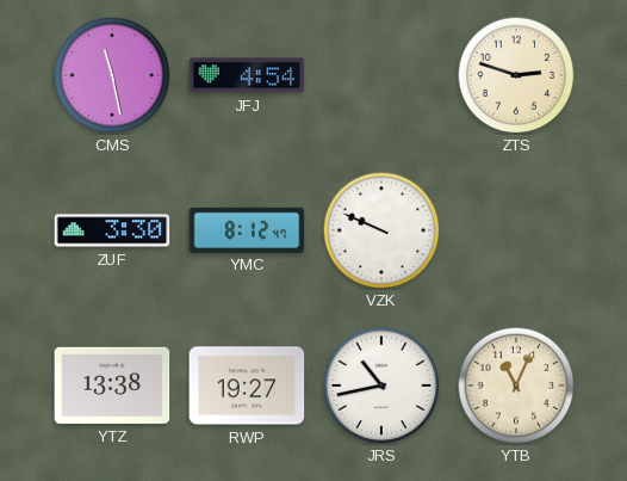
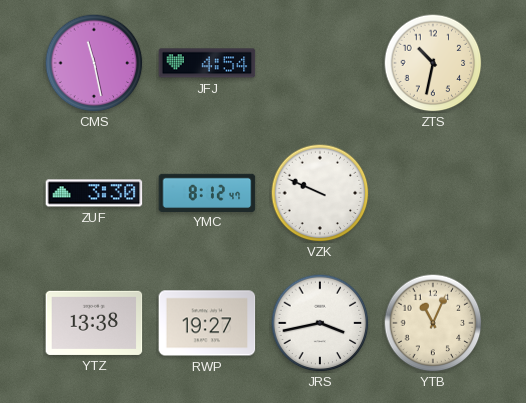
ZTS: 2:48 -> 10:32 (433, 63)
JRS: 10:43 -> 3:43 (320, 323)
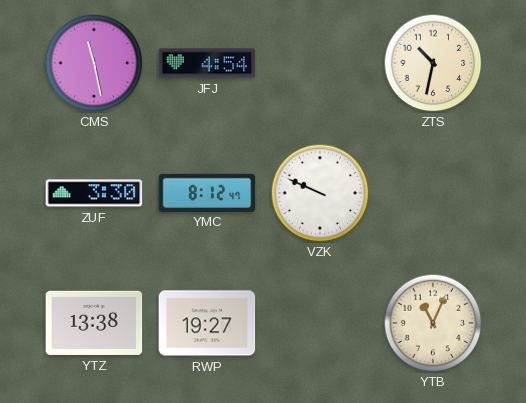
JRS: 3:43 -> none (320, 323)
